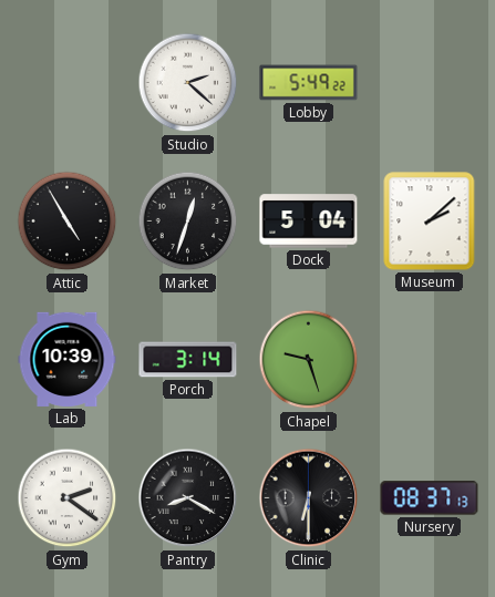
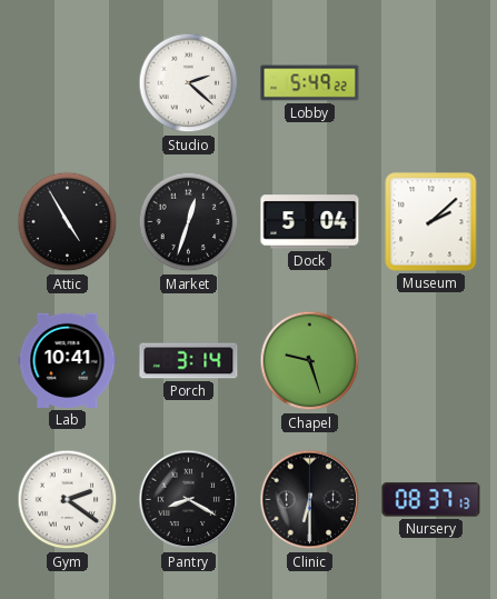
Lab: 10:39 -> 10:41 (68, 360)
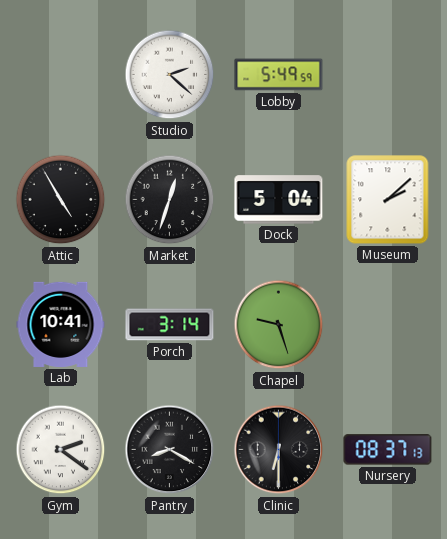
Lobby: 5:49:22 -> 5:49:59 (279, 75)
